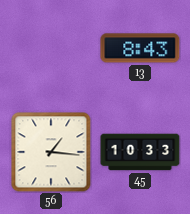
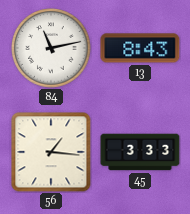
84: none -> 11:13 (51, 48)
45: 10:33 -> 3:33 (140, 152)
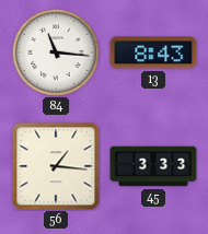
84: 11:13 -> 11:16 (56, 52)
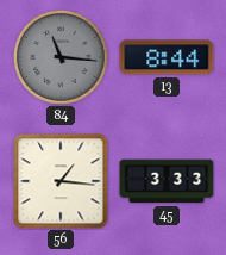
84 dial: white -> grey (61, 57)
13: 8:43 -> 8:44 (167, 57)
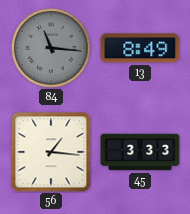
13: 8:44 -> 8:49 (140, 48)
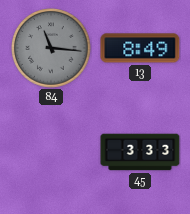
56: 1:16 -> none (51, 152)
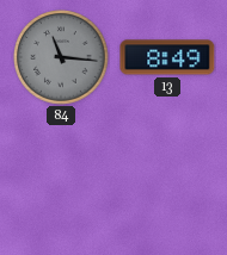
45: 3:33 -> none (140, 152)
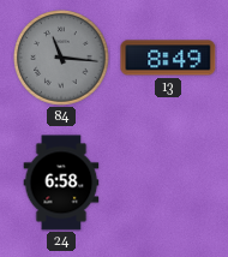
24: none -> 6:58 (61, 183)
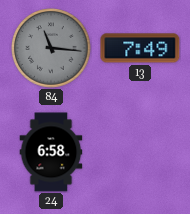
13: 8:49 -> 7:49 (140, 48)
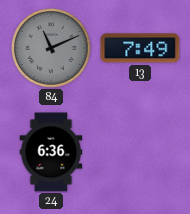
84: 11:16 -> 11:11 (51, 48)
24: 6:58 -> 6:36 (51, 152)
